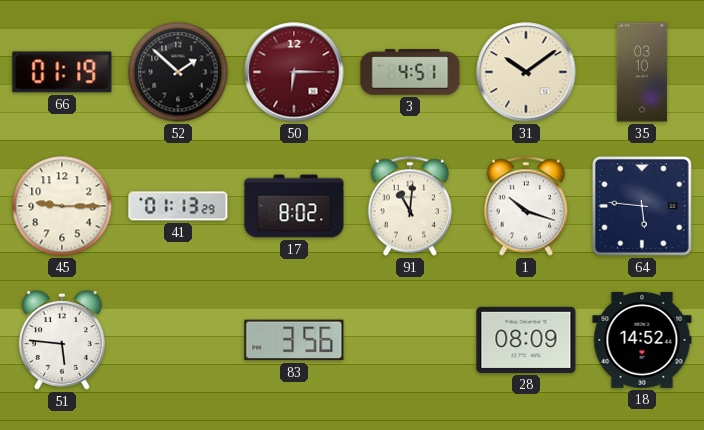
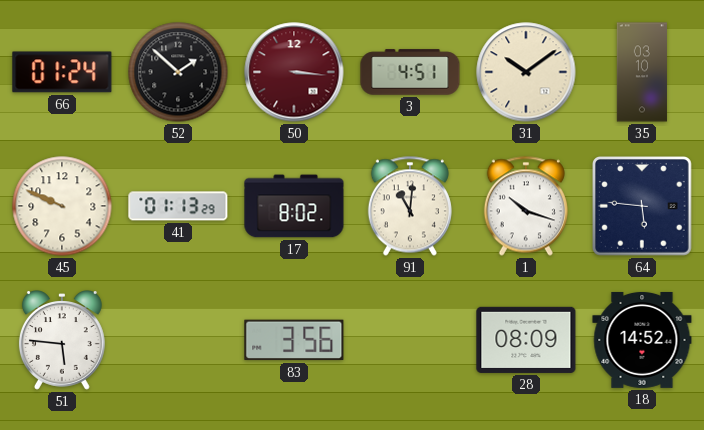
66: 01:19 -> 01:24 (62, 72)
50: 6:15 -> 3:16 (294, 72)
45: 9:15 -> 9:49 (62, 206)
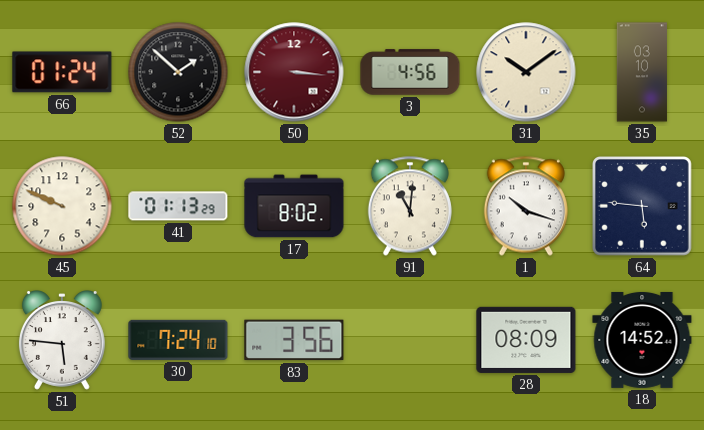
3: 4:51 -> 4:56 (410, 72)
30: none -> 7:24 (178, 340)
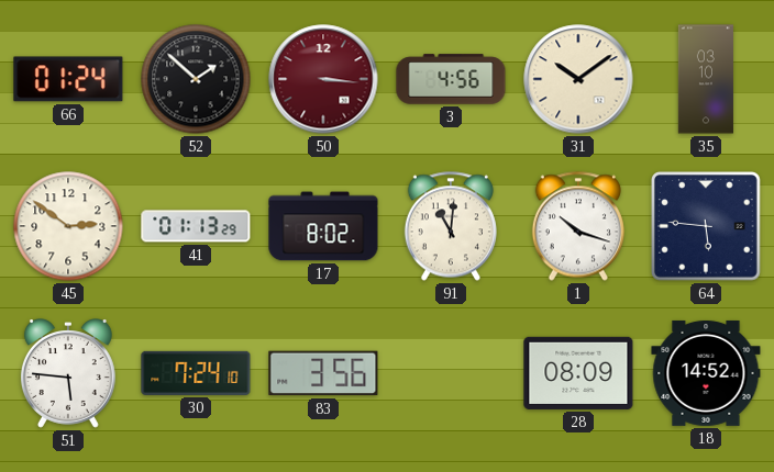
45: 9:49 -> 2:51 (68, 226)
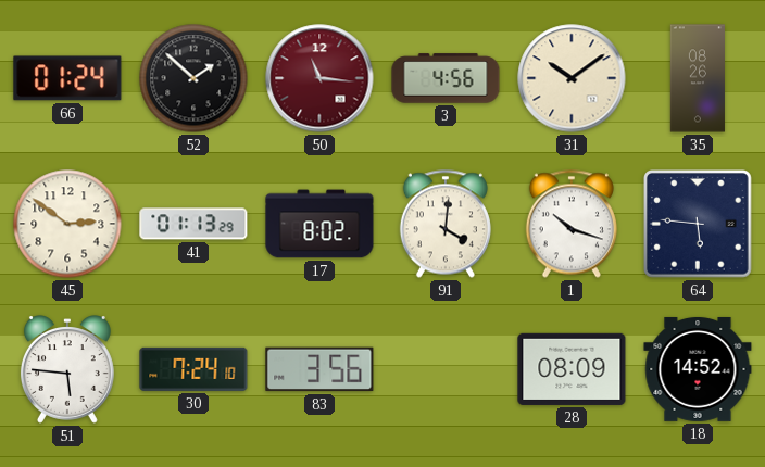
50: 3:16 -> 11:16 (319, 78)
35: 03:10 -> 08:26 (698, 78)
91: 11:01 -> 4:01 (446, 224)
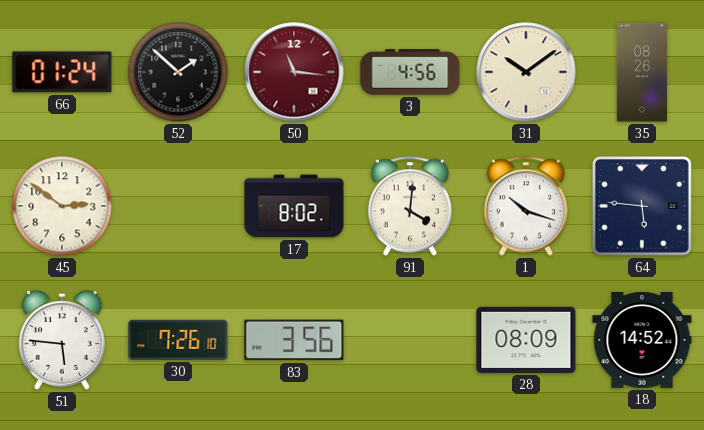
41: 01:13 -> none (193, 224)
30: 7:24 -> 7:26 (178, 340)
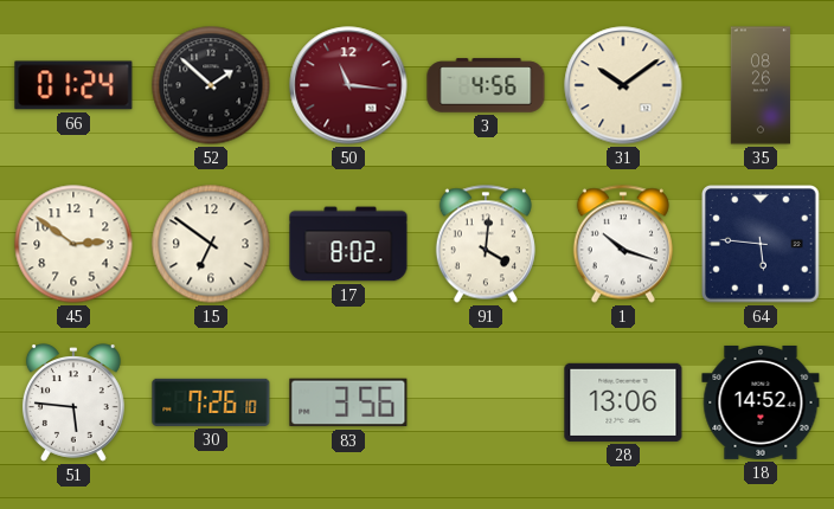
15: none -> 6:51 (211, 244)
28: 08:09 -> 13:06 (623, 402)
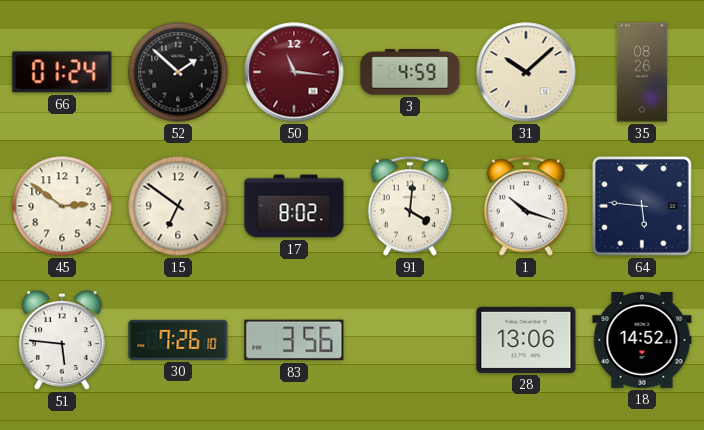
3: 4:56 -> 4:59 (410, 72)
31: 10:09 -> 10:08 (526, 72)
